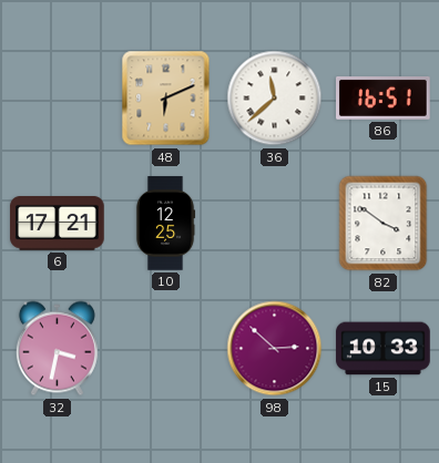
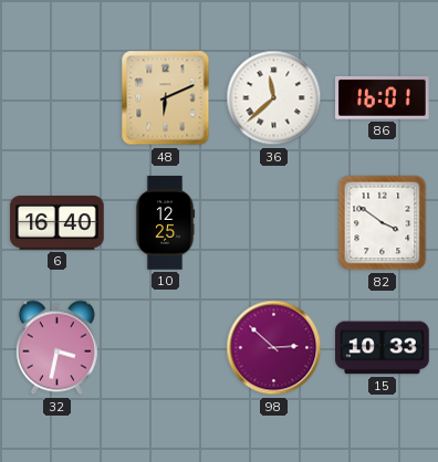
86: 16:51 -> 16:01 (383, 97)
6: 17:21 -> 16:40 (58, 223)
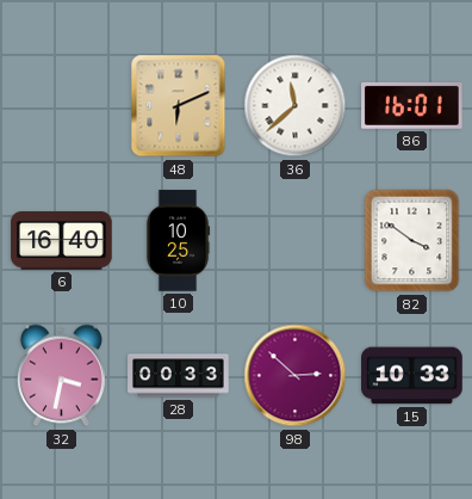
10: 12:25 -> 10:25 (178, 241)
28: none -> 00:33 (179, 376)
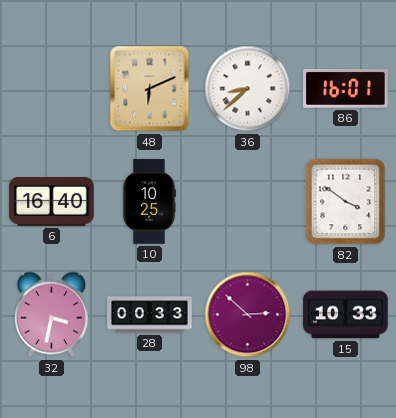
36: 11:38 -> 8:38 (248, 89)
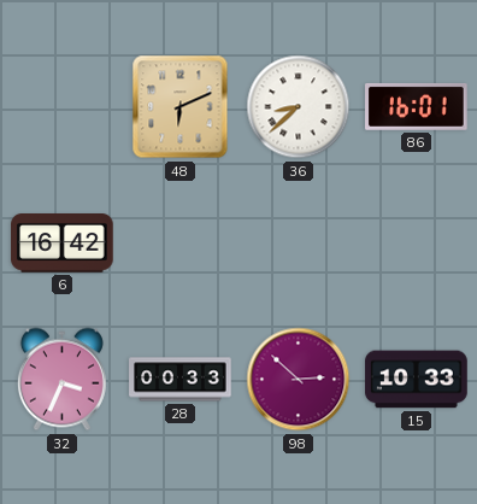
6: 16:40 -> 16:42 (63, 244)
10: 10:25 -> none (149, 202)
82: 3:51 -> none (346, 202)
32: 3:32 -> 3:34 (61, 380)
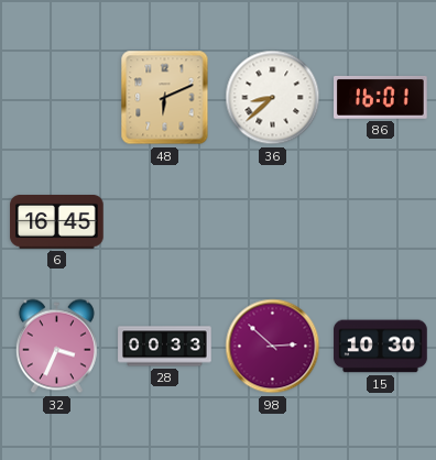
6: 16:42 -> 16:45 (57, 222)
15: 10:33 -> 10:30 (381, 347)
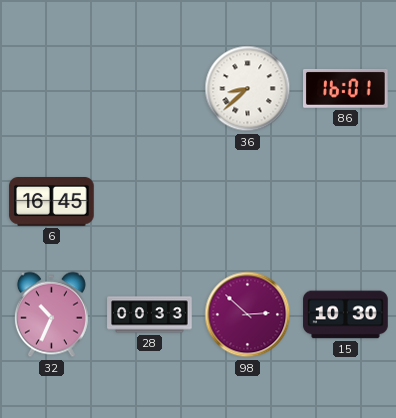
48: 6:11 -> none (165, 98)
32: 3:34 -> 10:34 (51, 315)
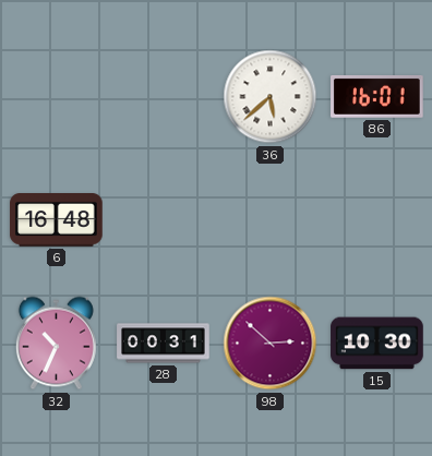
36: 8:38 -> 5:38 (271, 97)
6: 16:45 -> 16:48 (57, 220)
28: 00:33 -> 00:31 (164, 344)
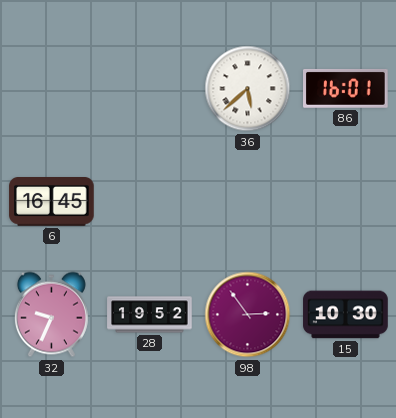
6: 16:48 -> 16:45 (52, 202)
32: 10:34 -> 9:34 (51, 315)
28: 00:31 -> 19:52 (150, 315)
98: 2:52 -> 2:54 (248, 315)
